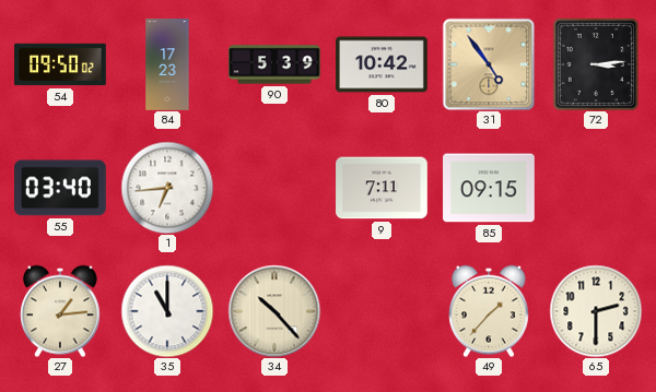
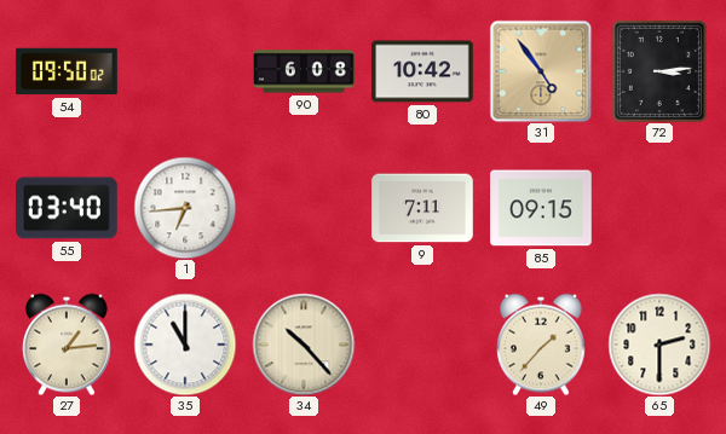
84: 17:23 -> none (167, 64)
90: 5:39 -> 6:08 (304, 71)
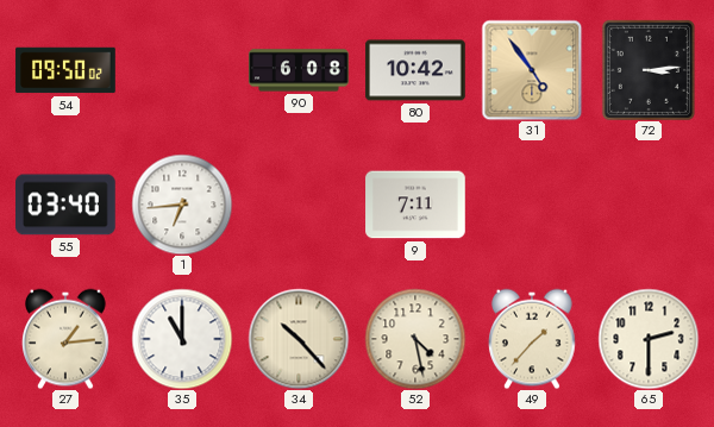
85: 09:15 -> none (541, 208)
52: none -> 4:28 (415, 339)
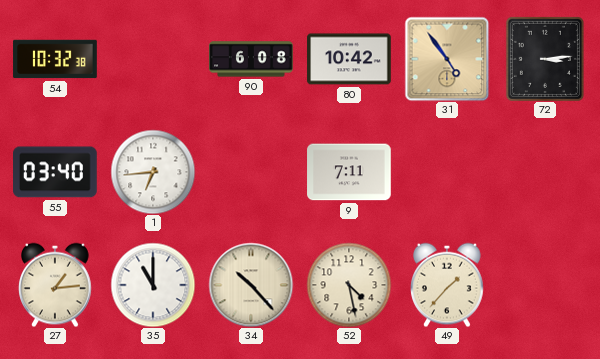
54: 09:50 -> 10:32 (55, 59)
65: 2:30 -> none (649, 339)
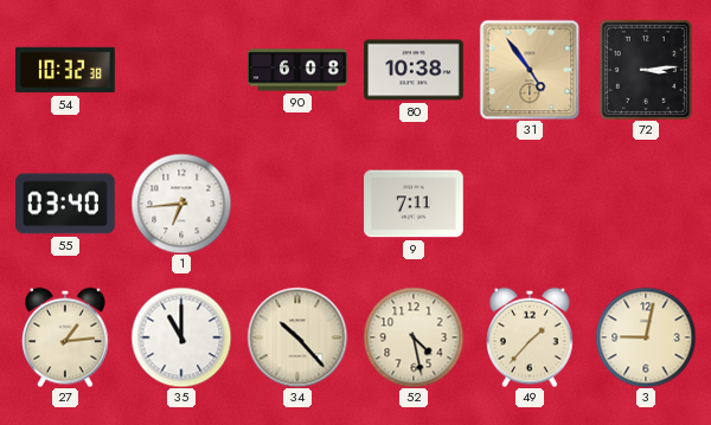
80: 10:42 -> 10:38 (414, 70)
3: none -> 9:02 (646, 337)
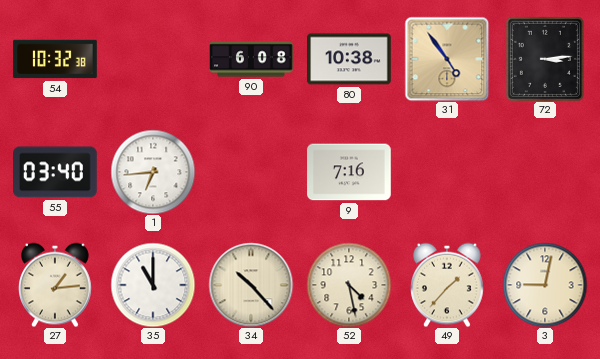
9: 7:11 -> 7:16 (349, 172)
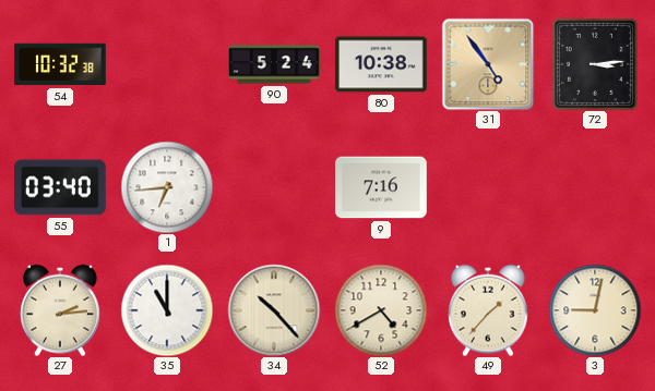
90: 6:08 -> 5:24 (274, 64)
27: 1:14 -> 2:14 (61, 310)
52: 4:28 -> 4:40 (381, 310)
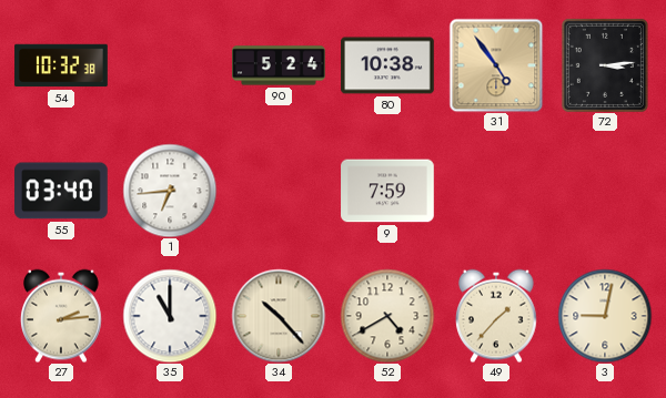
9: 7:16 -> 7:59 (387, 191)
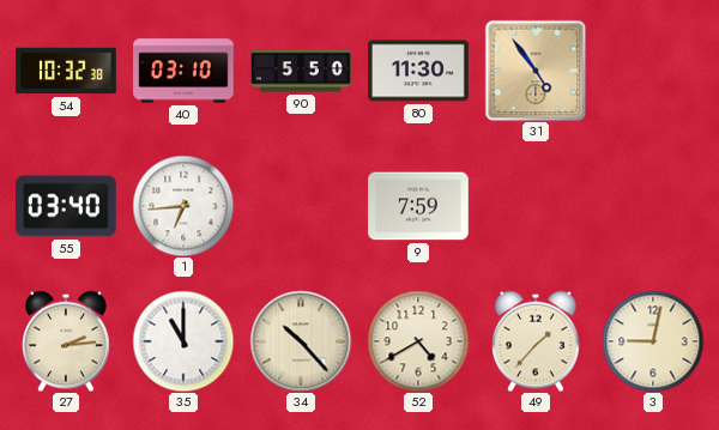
40: none -> 03:10 (183, 71)
90: 5:24 -> 5:50 (301, 71)
80: 10:38 -> 11:30 (418, 71)
72: 3:14 -> none (605, 65)
